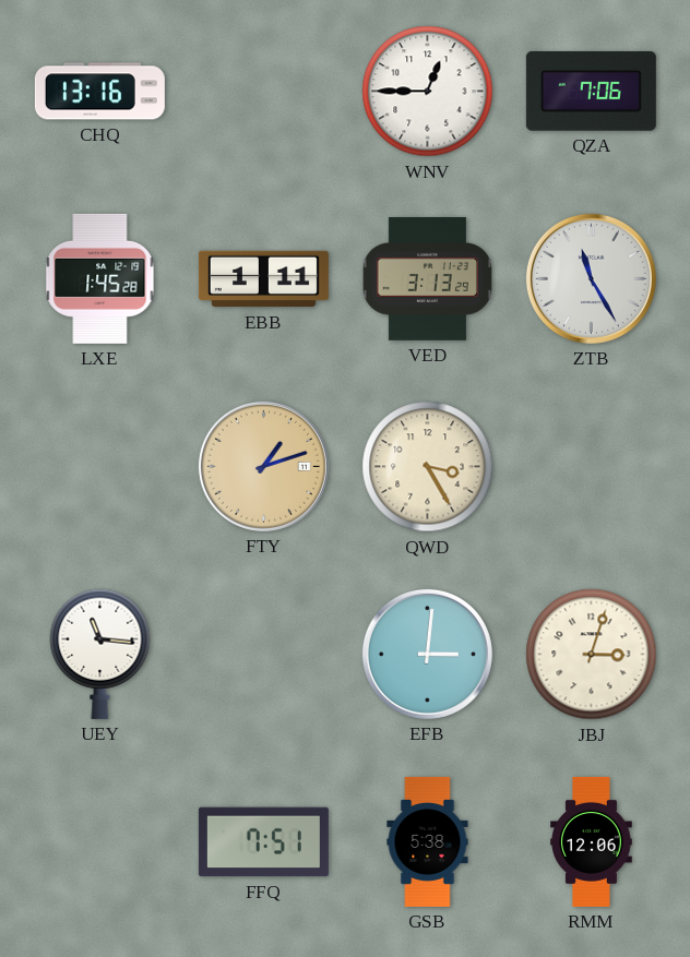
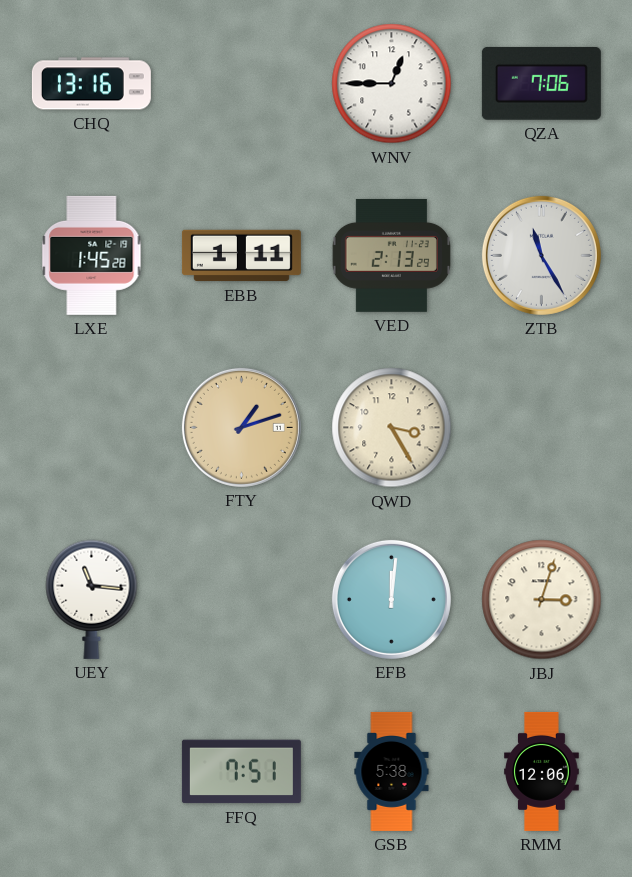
VED: 3:13 -> 2:13 (391, 255)
EFB: 3:01 -> 12:01 (391, 599)
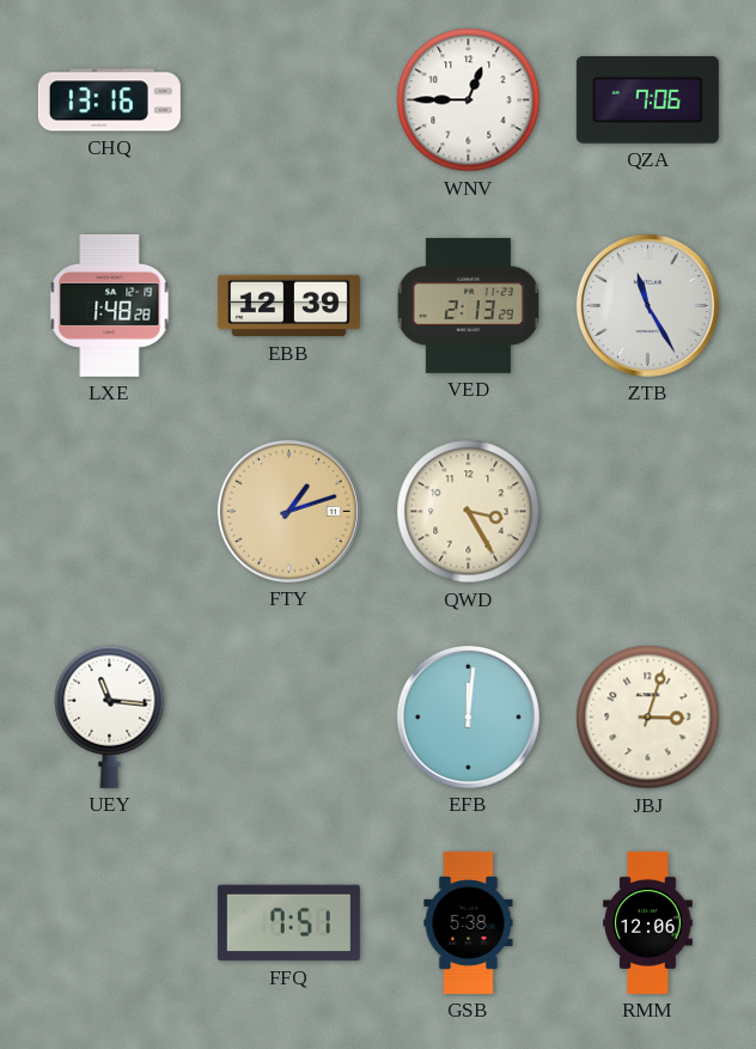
LXE: 1:45 -> 1:48 (110, 305)
EBB: 1:11 -> 12:39 (288, 306)
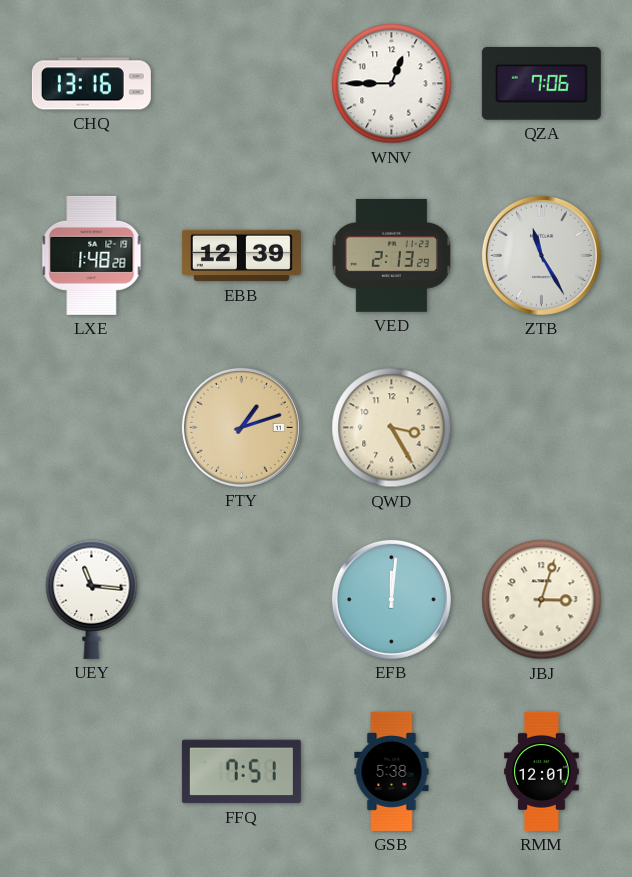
RMM: 12:06 -> 12:01 (542, 771)
